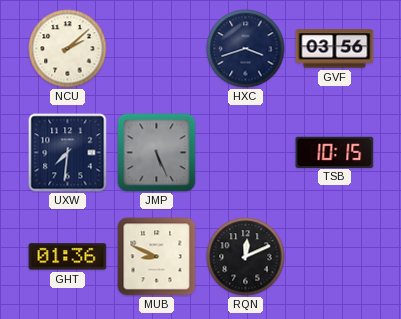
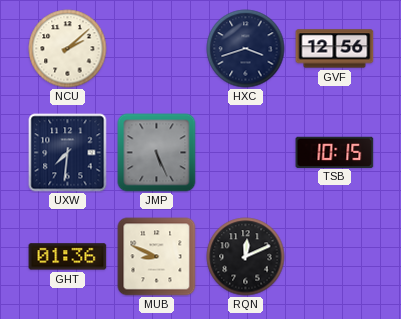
GVF: 03:56 -> 12:56 (335, 49)
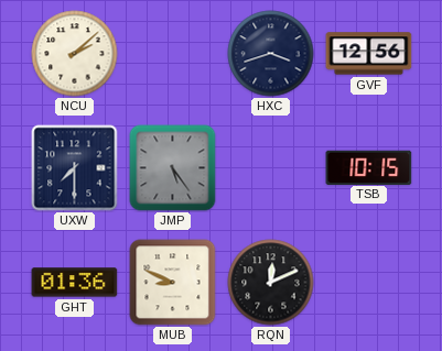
UXW: 7:31 -> 7:30 (75, 168)
JMP: 5:26 -> 5:24 (173, 168)
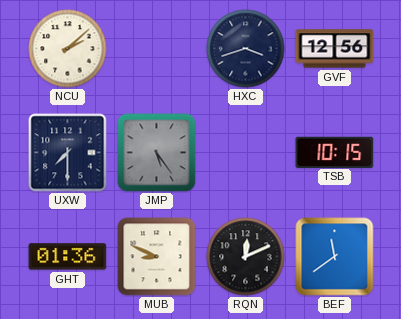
BEF: none -> 11:39 (335, 257)
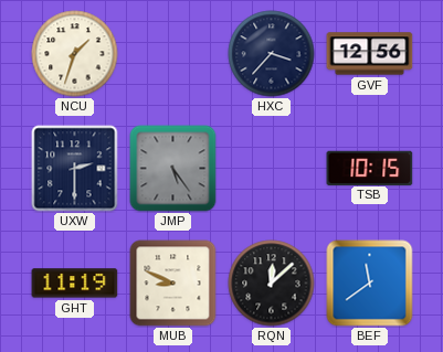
NCU: 2:08 -> 1:33 (75, 54)
HXC: 3:42 -> 3:37 (272, 54)
UXW: 7:30 -> 2:30 (75, 169)
GHT: 01:36 -> 11:19 (75, 284)
RQN: 12:11 -> 12:08 (272, 284)
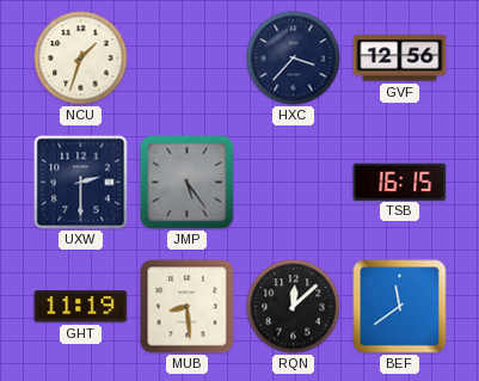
TSB: 10:15 -> 16:15 (400, 182)
MUB: 8:49 -> 8:29 (188, 307)
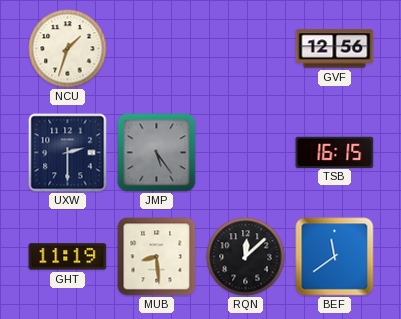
HXC: 3:37 -> none (294, 59)
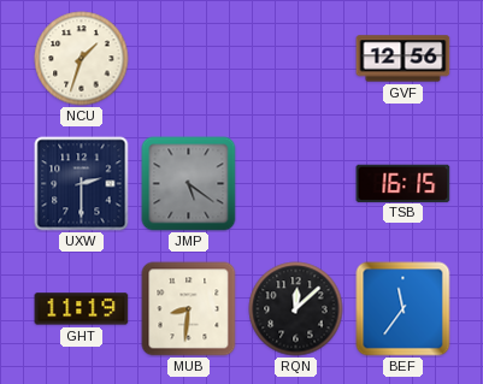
JMP: 5:24 -> 5:21 (189, 184)
MUB: 8:29 -> 8:31 (189, 309)
BEF: 11:39 -> 11:36 (404, 309)
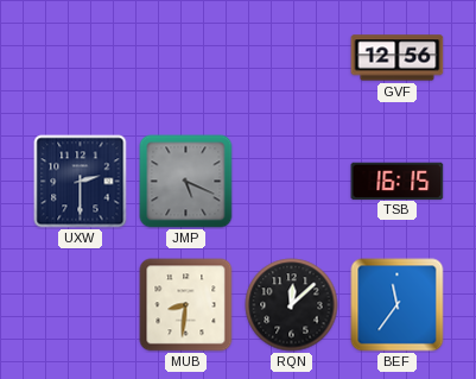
NCU: 1:33 -> none (82, 59)
JMP: 5:21 -> 5:19 (186, 182)
GHT: 11:19 -> none (82, 309)
